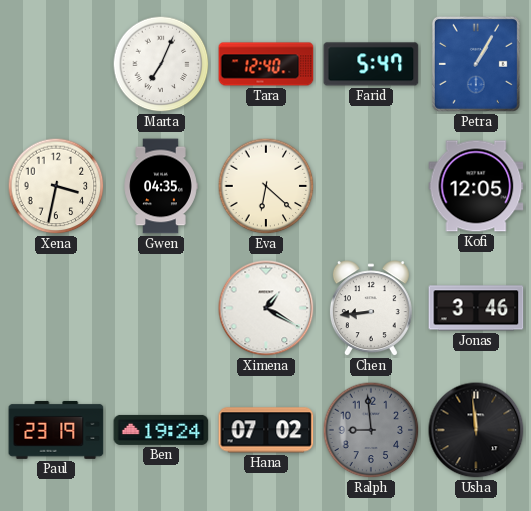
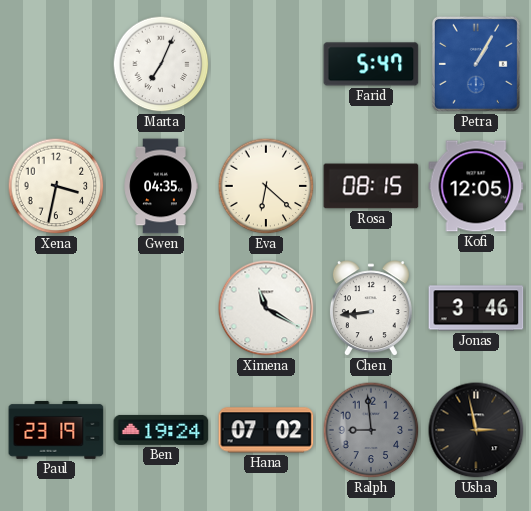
Tara: 12:40 -> none (266, 64)
Rosa: none -> 08:15 (371, 186)
Ximena: 1:20 -> 11:20 (266, 308)
Usha: 11:59 -> 2:58 (476, 430)
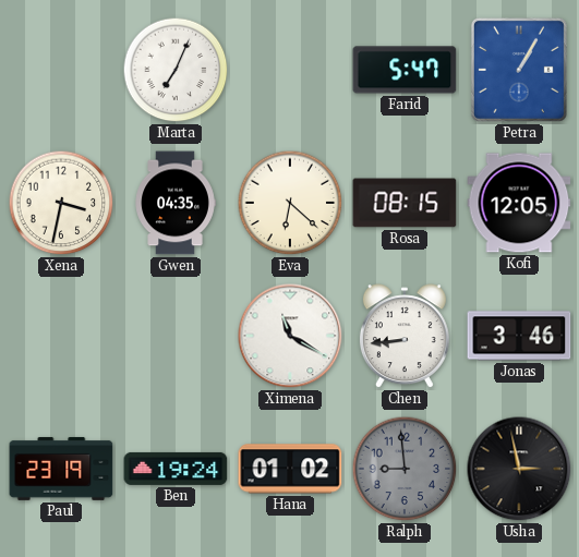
Hana: 07:02 -> 01:02 (290, 469)
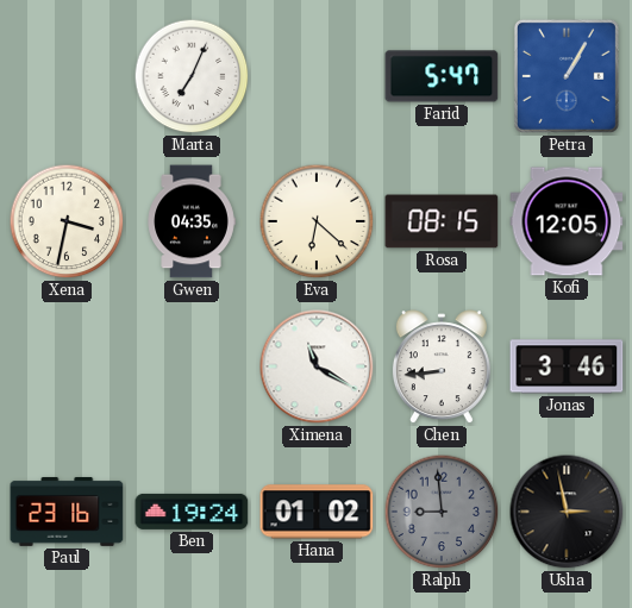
Paul: 23:19 -> 23:16 (67, 512)
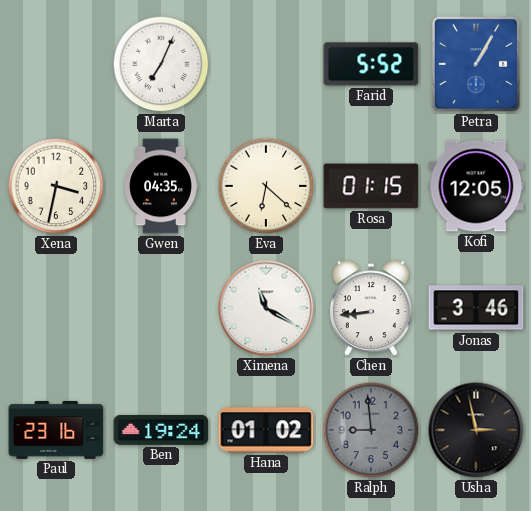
Farid: 5:47 -> 5:52 (371, 64)
Rosa: 08:15 -> 01:15 (371, 186)
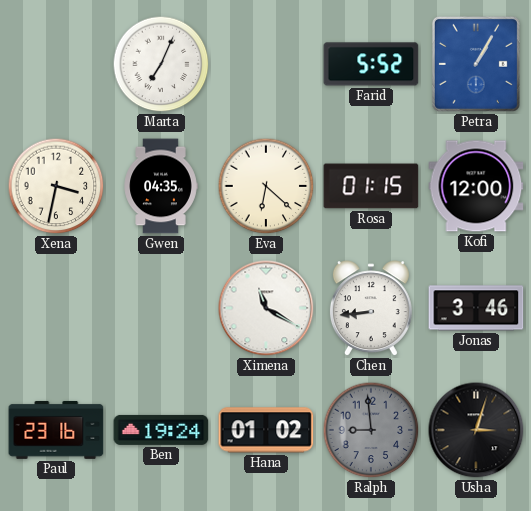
Kofi: 12:05 -> 12:00 (476, 186)
Usha: 2:58 -> 3:03 (476, 430)
